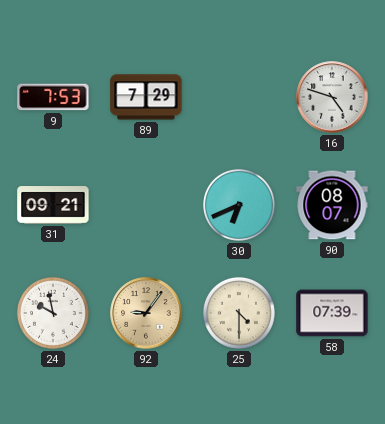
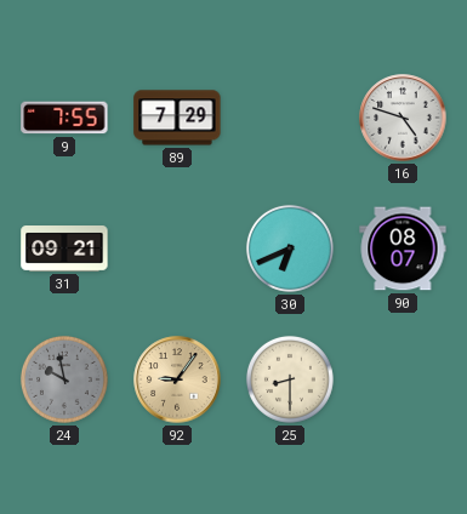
9: 7:53 -> 7:55 (64, 118)
24 dial: white -> grey (64, 379)
25: 4:30 -> 8:30 (290, 379)
58: 07:39 -> none (332, 313)
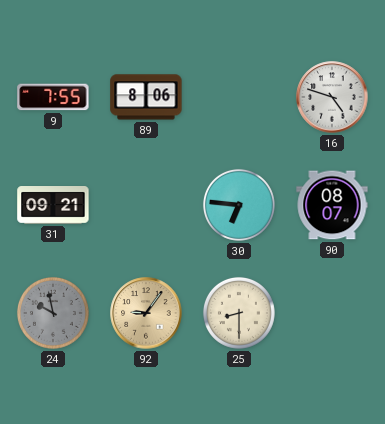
89: 7:29 -> 8:06 (146, 97)
30: 6:41 -> 6:46 (239, 205)
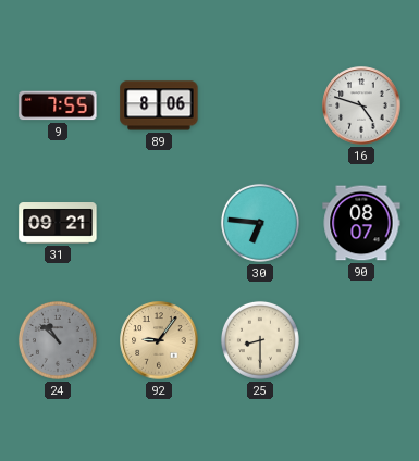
24: 9:58 -> 10:52 (58, 340)
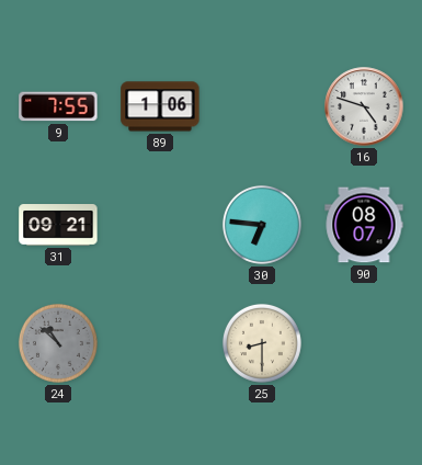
89: 8:06 -> 1:06 (160, 106)
92: 9:06 -> none (159, 340)
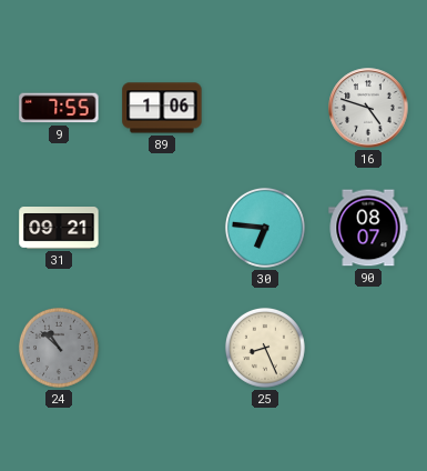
25: 8:30 -> 8:26 (265, 348)
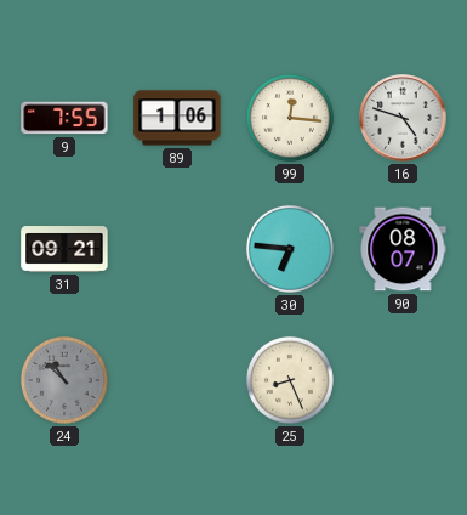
99: none -> 12:16 (290, 118)
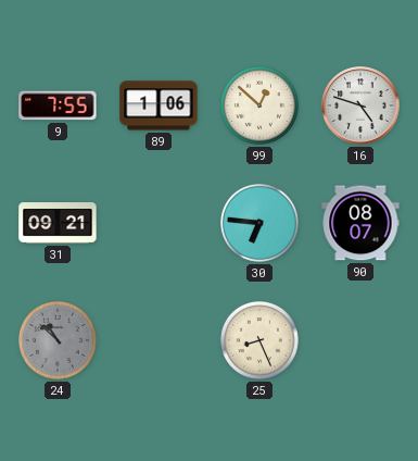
99: 12:16 -> 12:52 (259, 105)
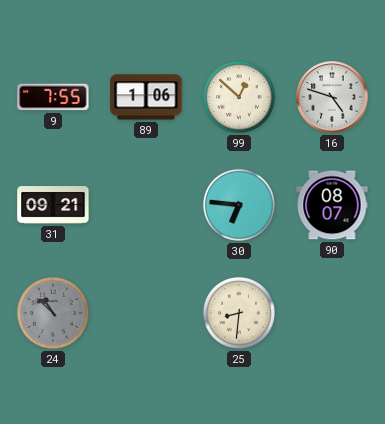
25: 8:26 -> 8:31 (239, 313)
